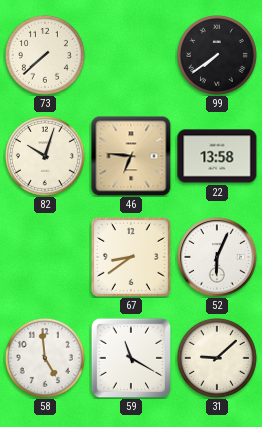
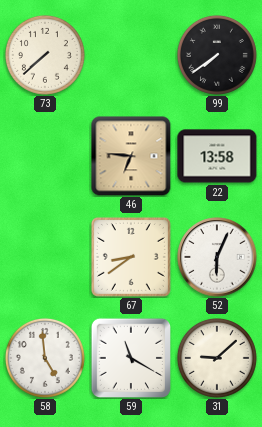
82: 10:03 -> none (45, 156)
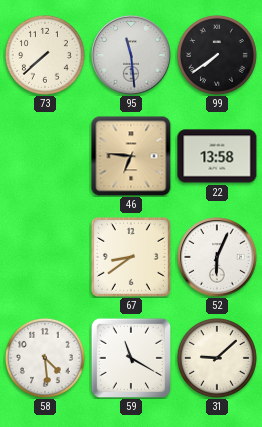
95: none -> 11:29 (131, 55)
58: 4:59 -> 4:29 (45, 358)
